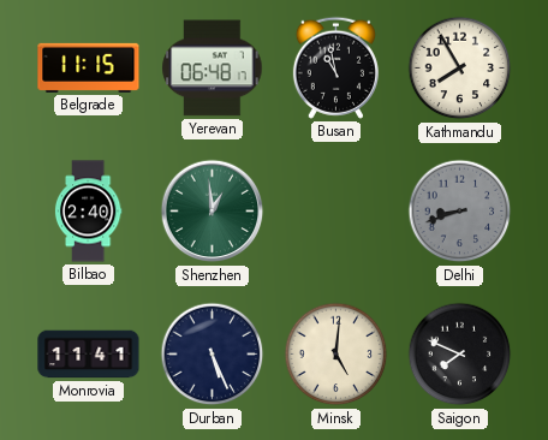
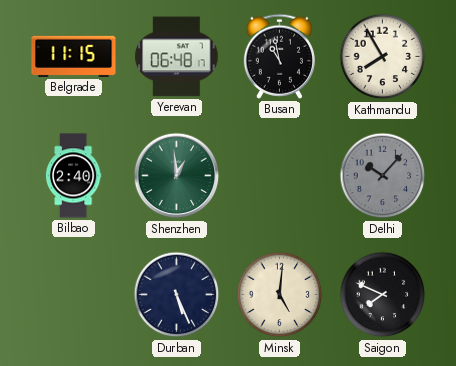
Delhi: 8:42 -> 10:07 (383, 176)
Monrovia: 11:41 -> none (89, 355)
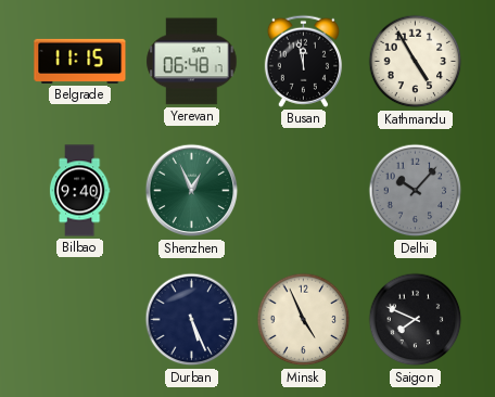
Busan: 10:58 -> 11:58 (303, 61)
Kathmandu: 7:55 -> 4:55 (416, 62)
Bilbao: 2:40 -> 9:40 (79, 191)
Shenzhen: 12:59 -> 12:56 (192, 191)
Minsk: 5:01 -> 4:56 (304, 320)
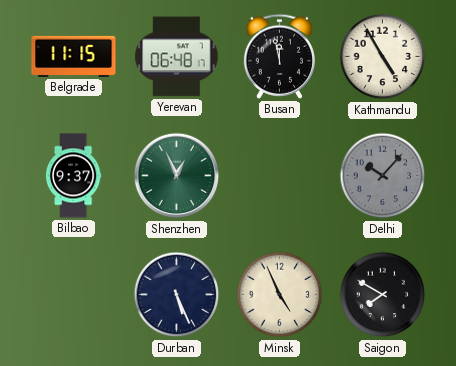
Bilbao: 9:40 -> 9:37 (73, 176)
Saigon: 7:49 -> 7:50 (383, 295)
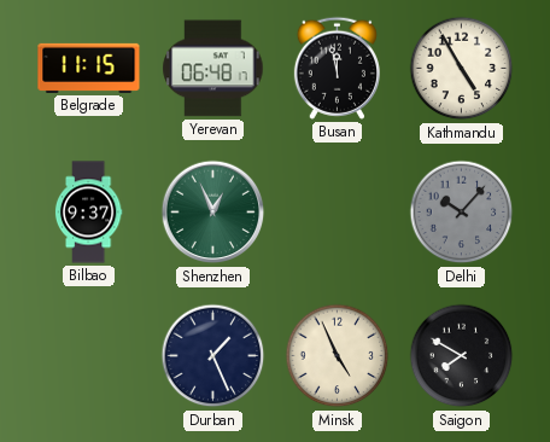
Durban: 5:26 -> 1:26 (213, 356)
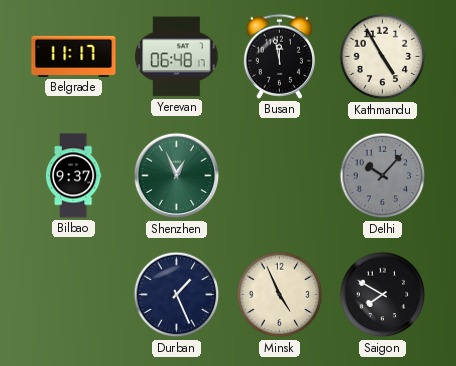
Belgrade: 11:15 -> 11:17 (74, 56)
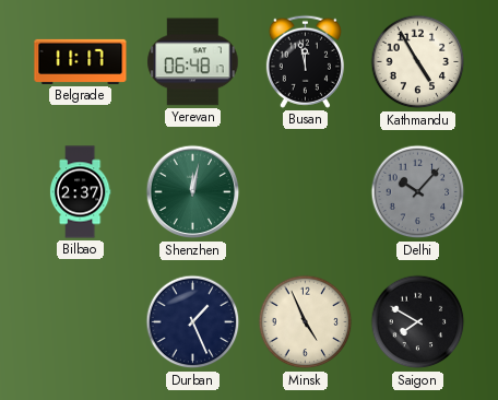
Bilbao: 9:37 -> 2:37 (80, 192)
Shenzhen: 12:56 -> 12:02 (193, 192)
